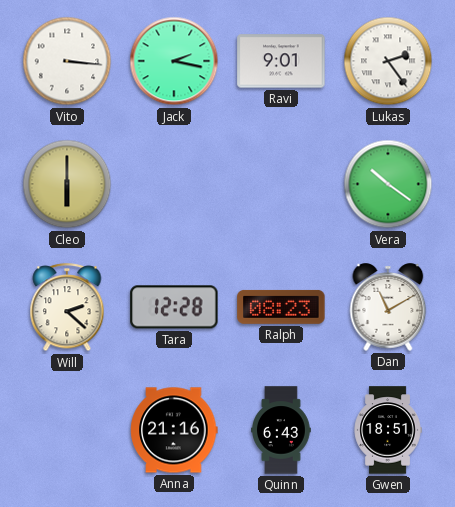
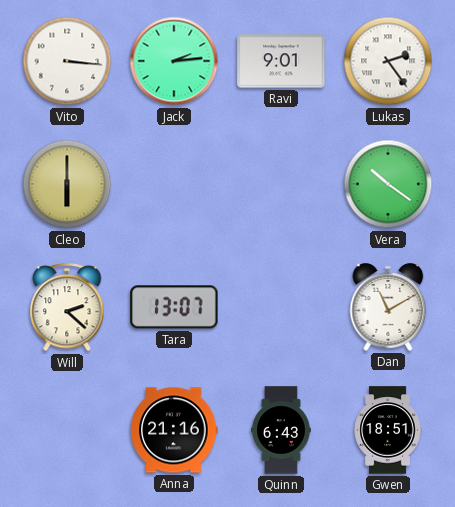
Jack: 2:17 -> 2:14 (174, 61)
Tara: 12:28 -> 13:07 (174, 307)
Ralph: 08:23 -> none (281, 307)
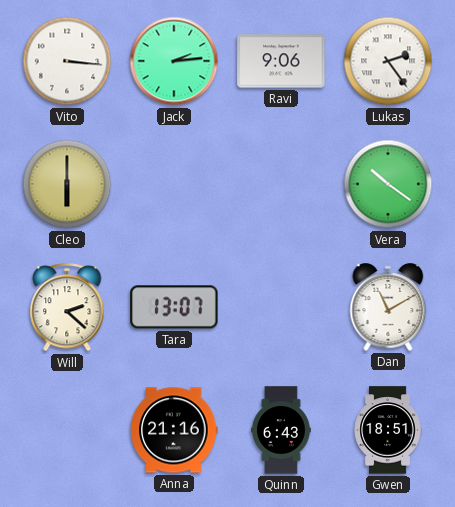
Ravi: 9:01 -> 9:06 (281, 61)
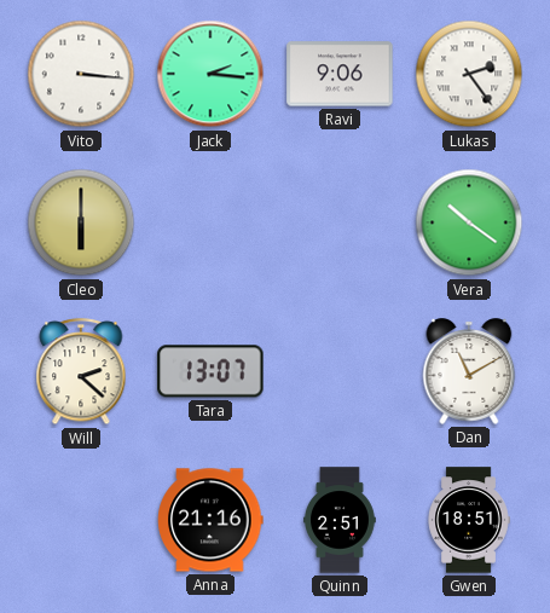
Jack: 2:14 -> 2:16 (210, 74)
Quinn: 6:43 -> 2:51 (341, 520)
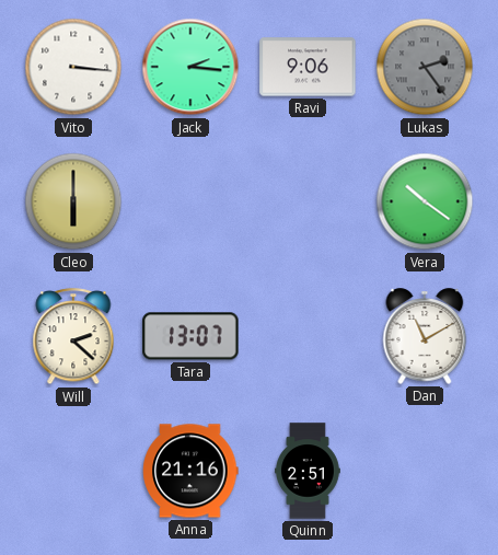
Lukas dial: white -> grey (425, 67)
Gwen: 18:51 -> none (469, 520)
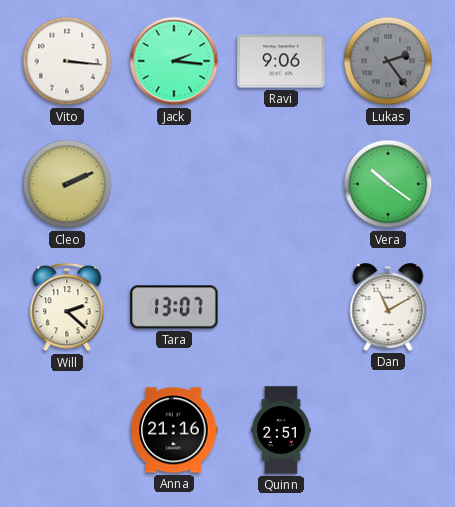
Cleo: 6:00 -> 2:11 (67, 184)
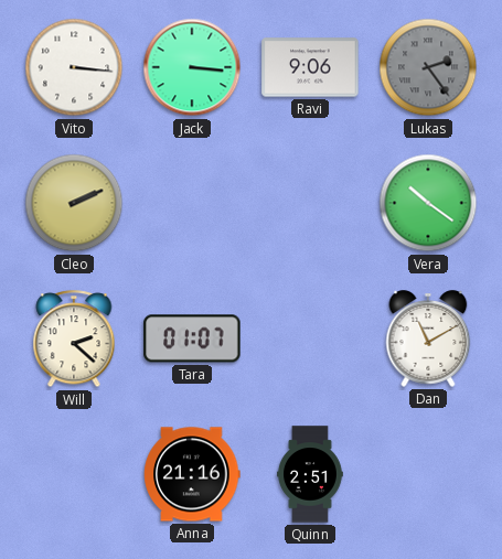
Jack: 2:16 -> 3:16 (192, 67)
Tara: 13:07 -> 01:07 (192, 338)
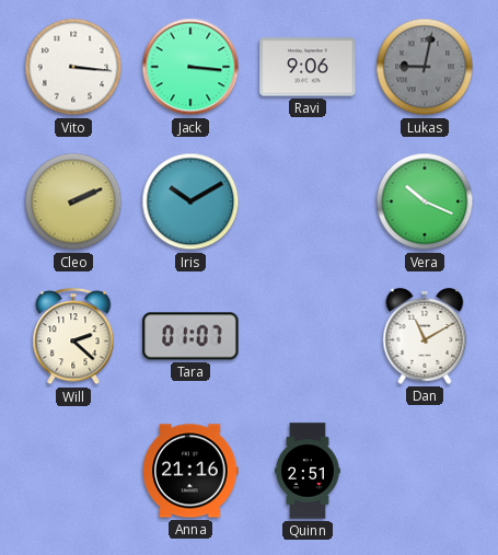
Lukas: 2:24 -> 9:02 (425, 67)
Iris: none -> 10:10 (190, 201)
Vera: 10:21 -> 10:19 (425, 201)
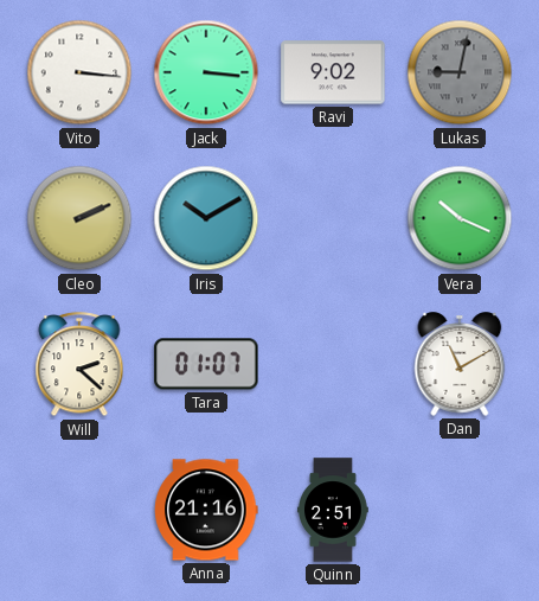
Ravi: 9:06 -> 9:02 (333, 72)
